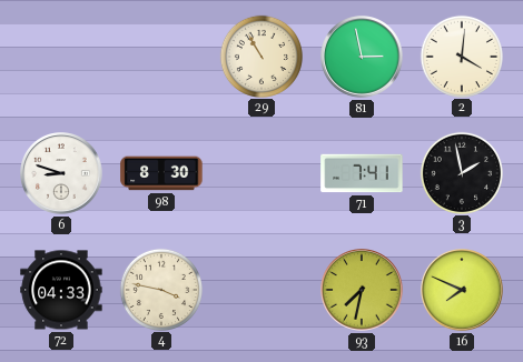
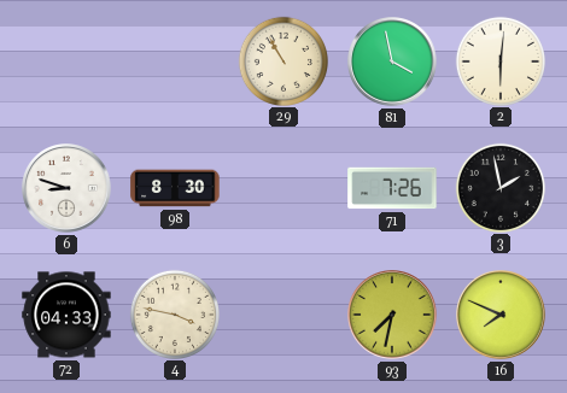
81: 2:58 -> 3:58 (392, 61)
2: 4:01 -> 6:01 (499, 60)
71: 7:41 -> 7:26 (392, 188)
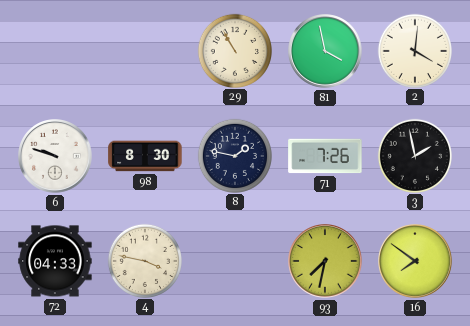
2: 6:01 -> 4:01 (414, 50)
6: 8:48 -> 9:48 (55, 156)
8: none -> 1:47 (234, 155)
16: 7:49 -> 7:51 (415, 261)
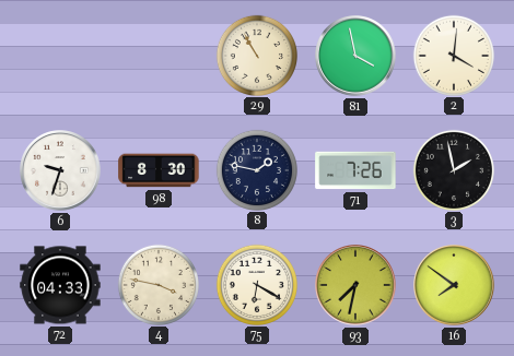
6: 9:48 -> 9:33 (60, 170)
75: none -> 6:20 (256, 284)
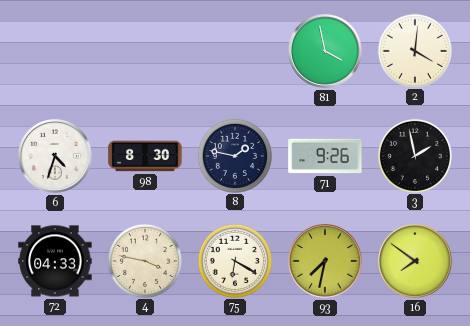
29: 10:55 -> none (256, 55)
6: 9:33 -> 4:33 (55, 156)
71: 7:26 -> 9:26 (325, 156)
